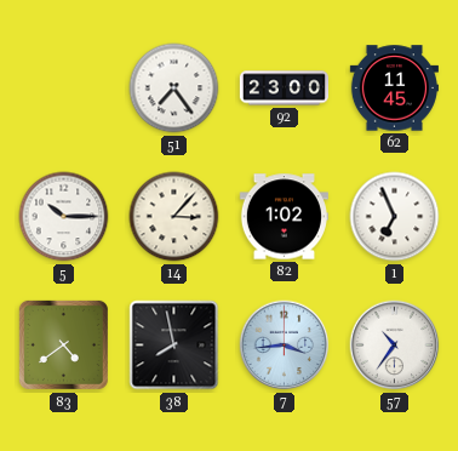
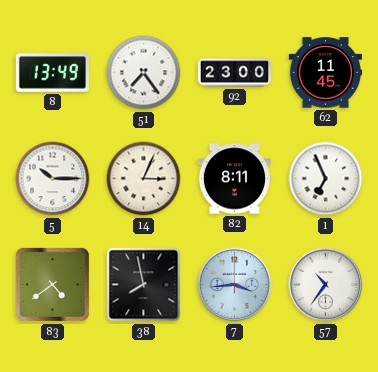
8: none -> 13:49 (52, 73)
14: 3:07 -> 3:04 (144, 179)
82: 1:02 -> 8:11 (234, 179)
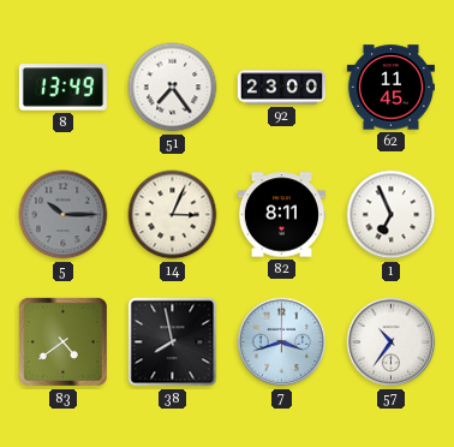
5 dial: white -> grey (64, 215)
7: 3:44 -> 3:42 (282, 342)
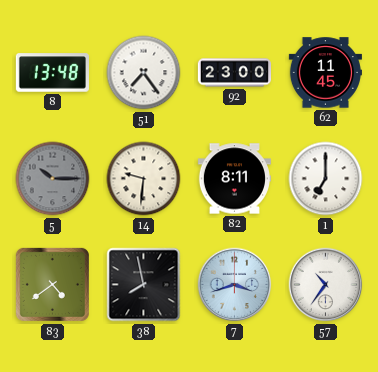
8: 13:49 -> 13:48 (52, 73)
14: 3:04 -> 9:31 (144, 179)
1: 6:56 -> 7:00 (326, 179)
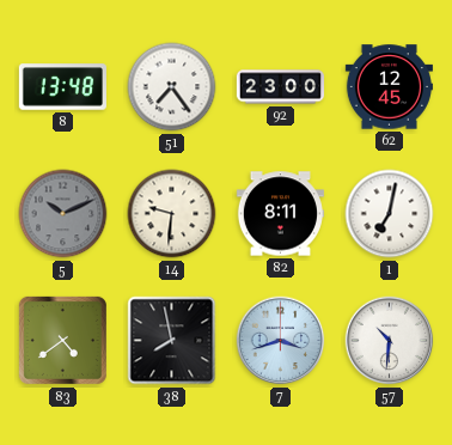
62: 11:45 -> 12:45 (389, 87)
5: 10:15 -> 10:11 (63, 214)
1: 7:00 -> 7:02 (390, 214)
57: 10:36 -> 10:31 (390, 341)
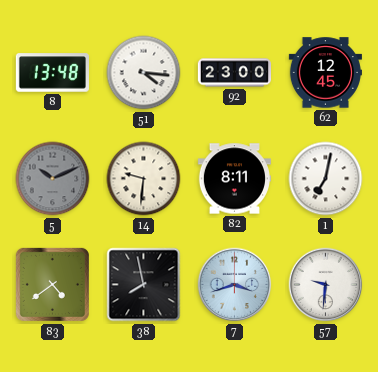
51: 7:24 -> 4:16 (144, 73)
57: 10:31 -> 9:31 (326, 285)
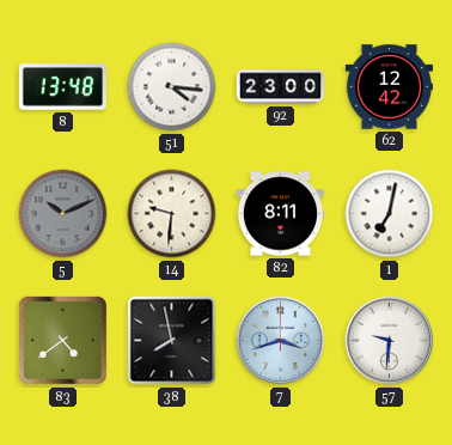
62: 12:45 -> 12:42 (389, 87)
